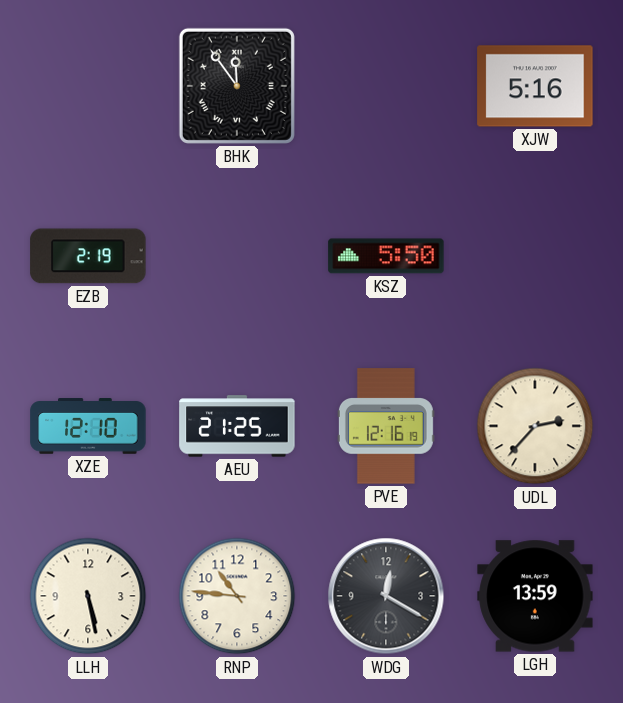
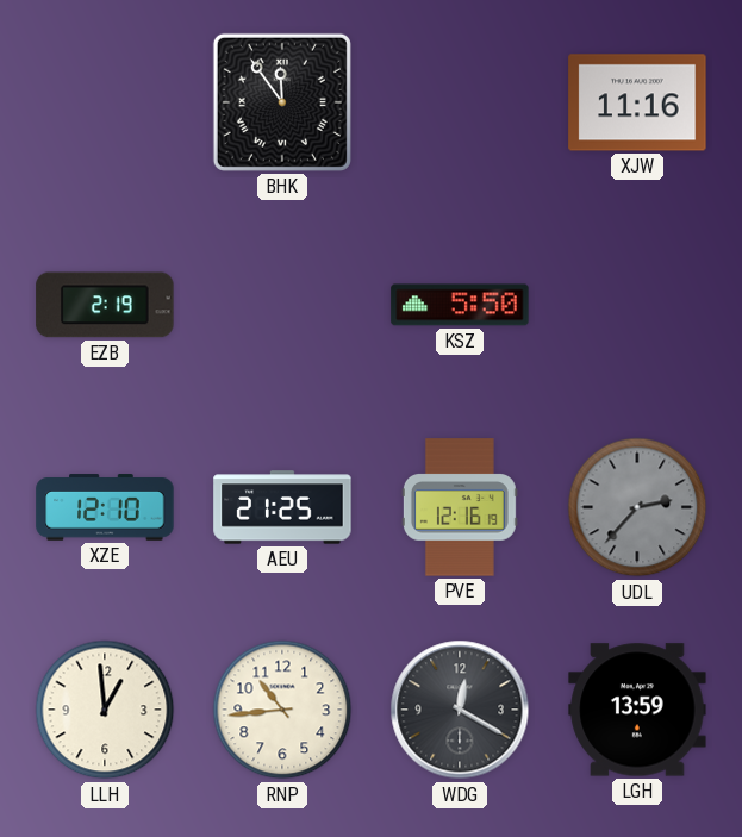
XJW: 5:16 -> 11:16 (637, 102)
UDL dial: cream -> grey (637, 507)
LLH: 5:28 -> 12:59 (105, 710)
RNP: 10:46 -> 10:44 (282, 710)
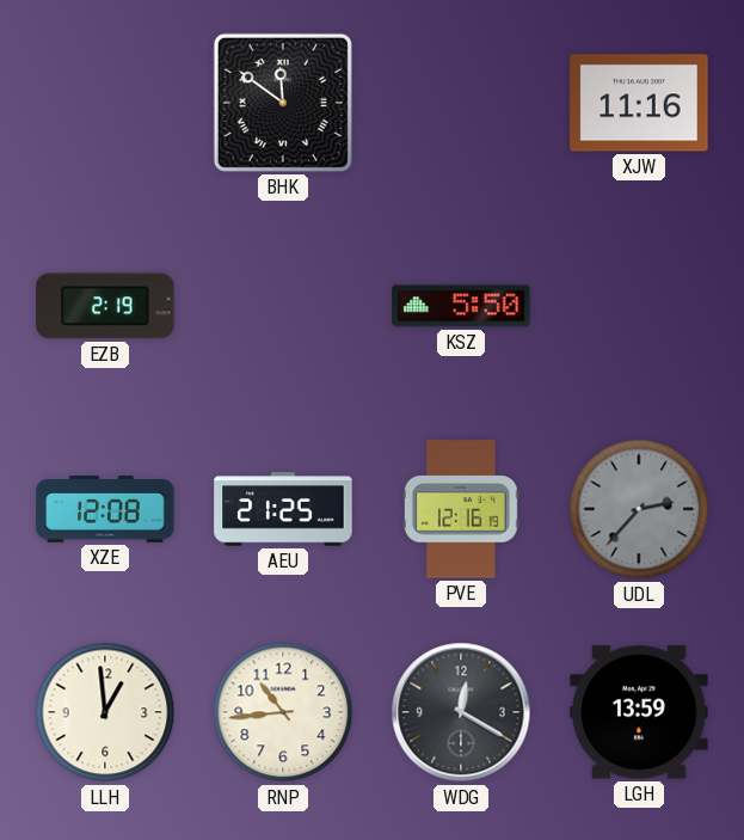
BHK: 11:54 -> 11:51 (283, 103)
XZE: 12:10 -> 12:08 (105, 509)
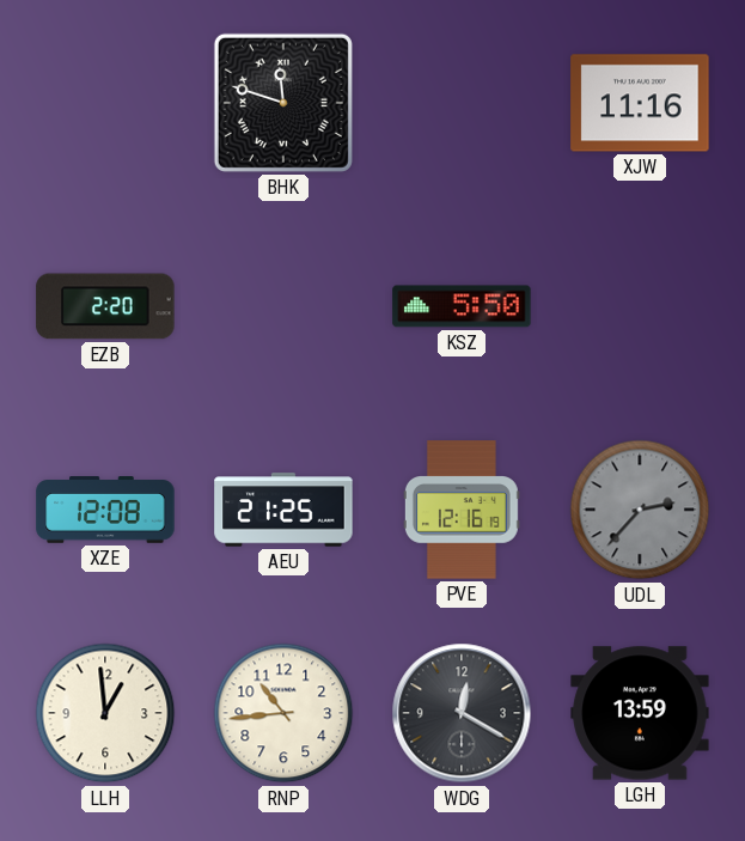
BHK: 11:51 -> 11:48 (283, 103)
EZB: 2:19 -> 2:20 (105, 306)
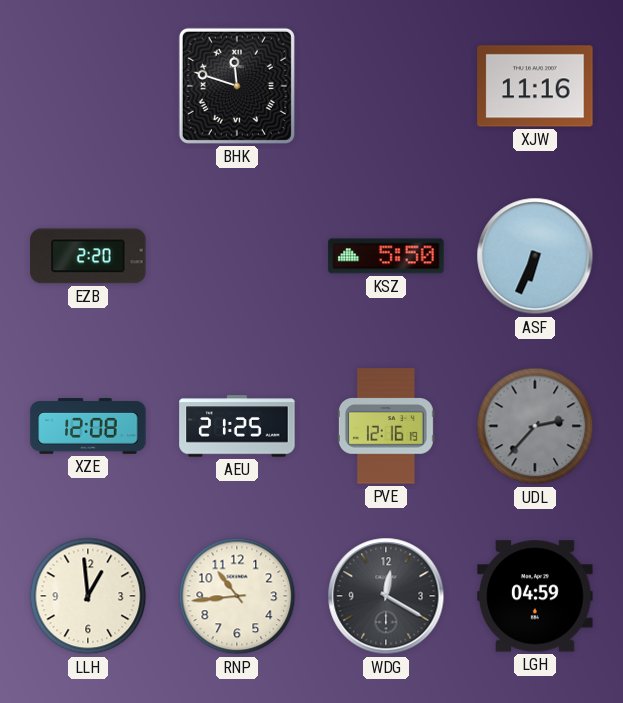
ASF: none -> 6:34 (535, 256)
LGH: 13:59 -> 04:59 (535, 596)
